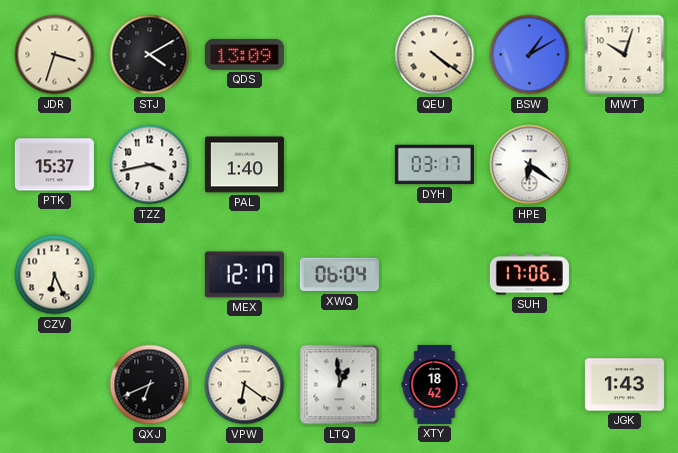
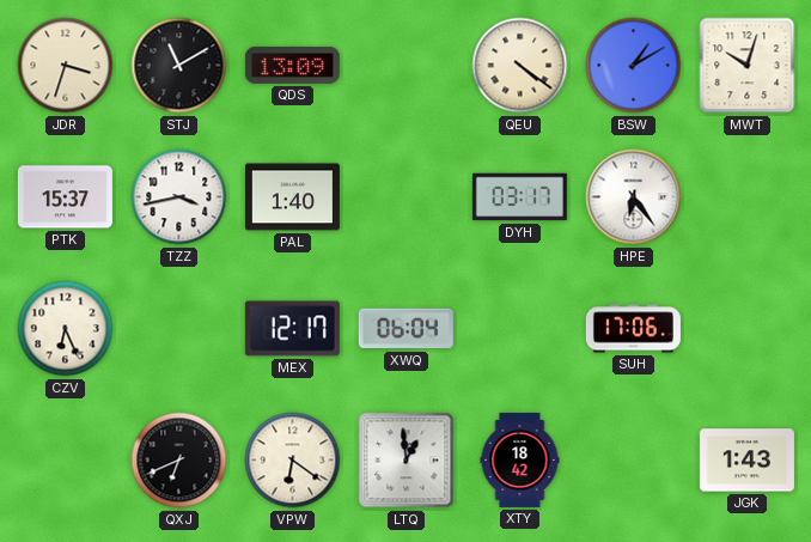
STJ: 4:10 -> 11:10 (179, 66)
HPE: 6:21 -> 6:24 (634, 197)
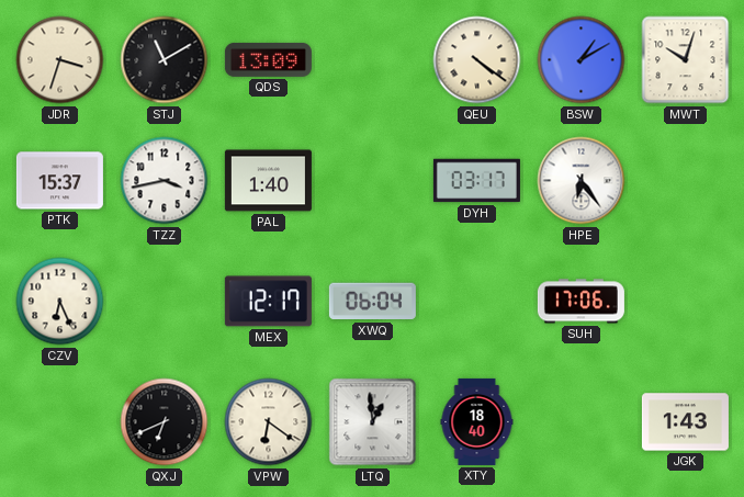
XTY: 18:42 -> 18:40 (477, 421)
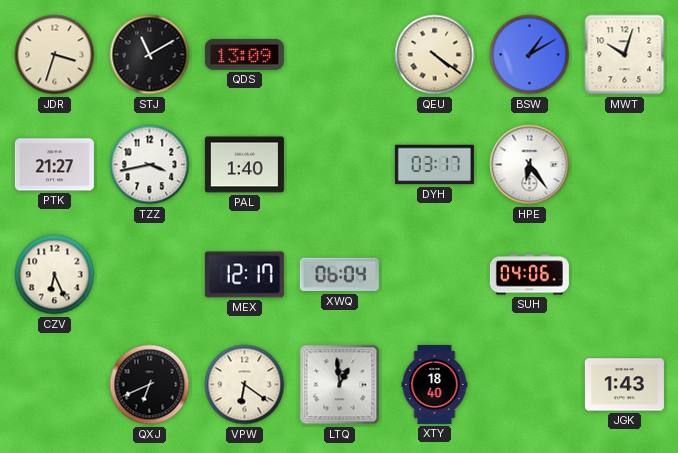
PTK: 15:37 -> 21:27 (54, 165)
SUH: 17:06 -> 04:06 (529, 275)
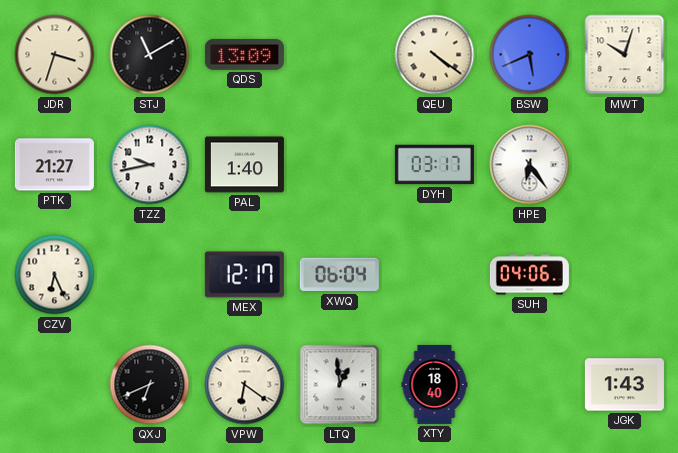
BSW: 1:10 -> 5:41 (530, 55)
TZZ: 3:43 -> 9:43 (150, 165)
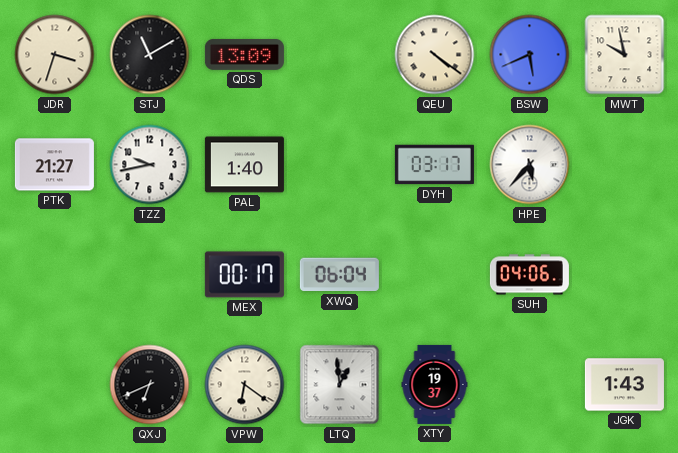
MWT: 10:03 -> 9:58 (625, 55)
HPE: 6:24 -> 5:37 (530, 165)
CZV: 6:26 -> none (55, 275)
MEX: 12:17 -> 00:17 (244, 275)
XTY: 18:40 -> 19:37 (435, 384)
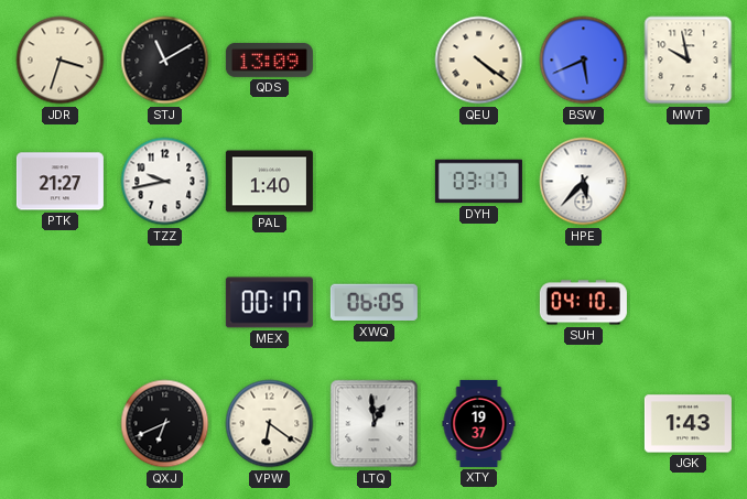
XWQ: 06:04 -> 06:05 (373, 303)
SUH: 04:06 -> 04:10 (583, 303)
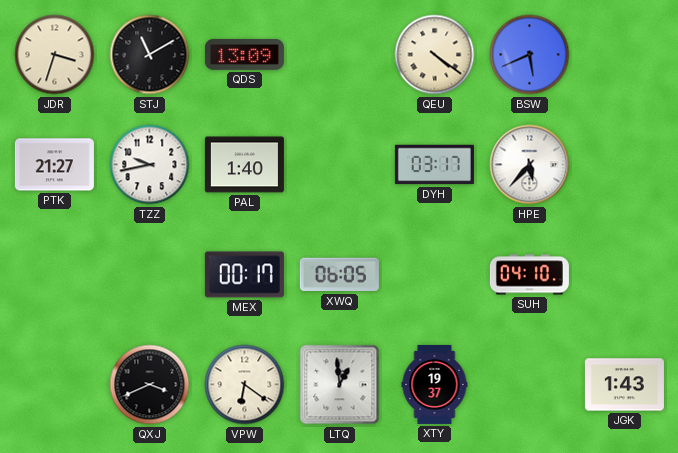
MWT: 9:58 -> none (689, 61)
QXJ: 6:41 -> 3:41 (150, 385)
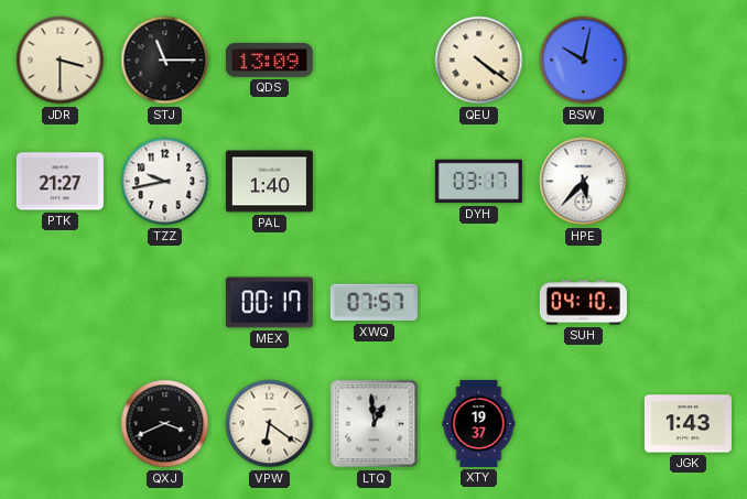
JDR: 3:33 -> 3:30 (61, 61)
STJ: 11:10 -> 11:15 (165, 61)
BSW: 5:41 -> 10:02 (584, 61)
XWQ: 06:05 -> 07:57 (373, 303)
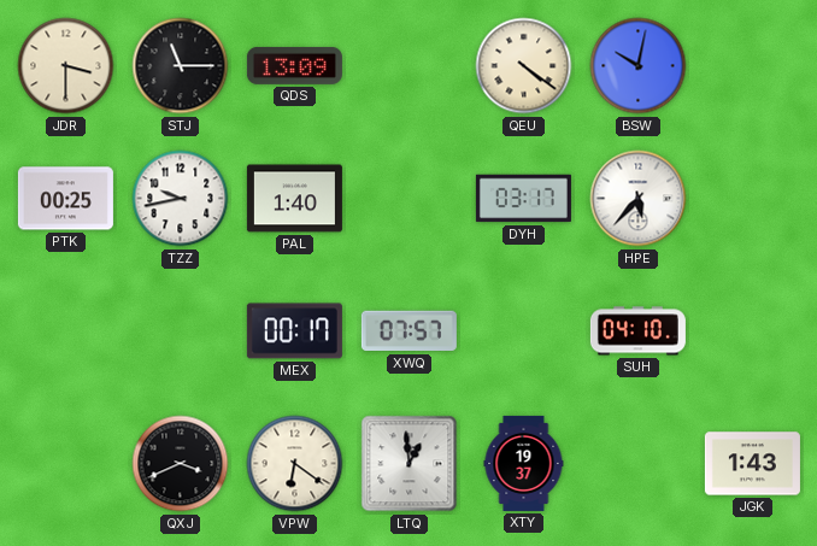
PTK: 21:27 -> 00:25 (65, 199)
